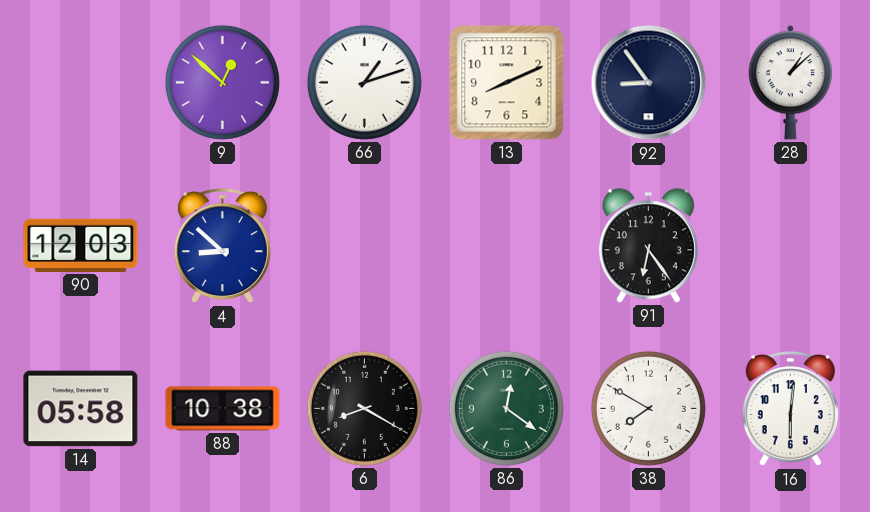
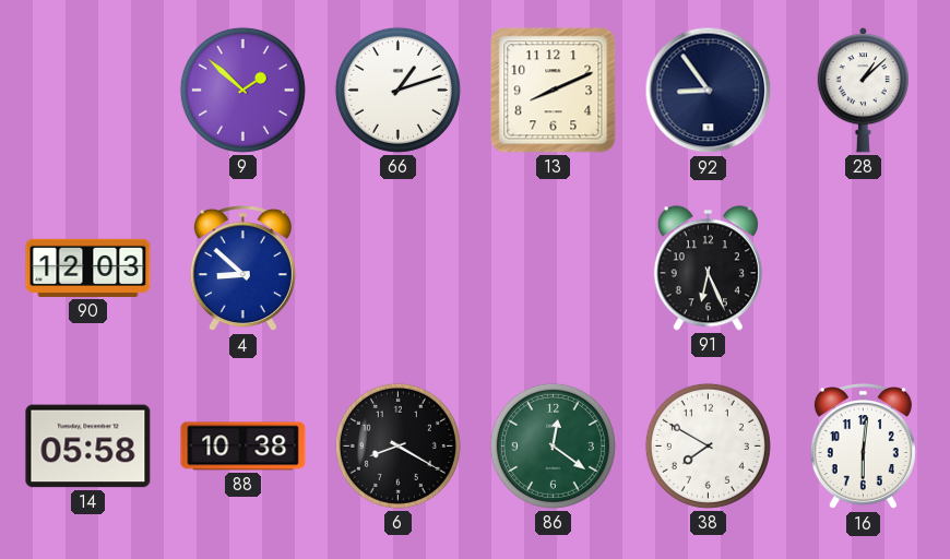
9: 12:52 -> 1:52 (242, 90)
91: 6:24 -> 6:26 (708, 269)
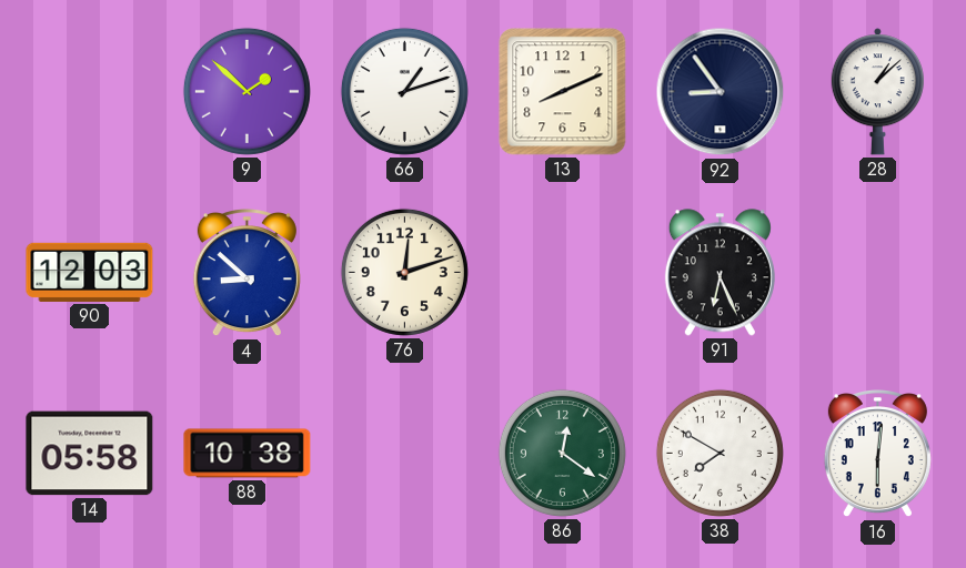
76: none -> 12:12 (404, 272)
6: 8:20 -> none (397, 445)
